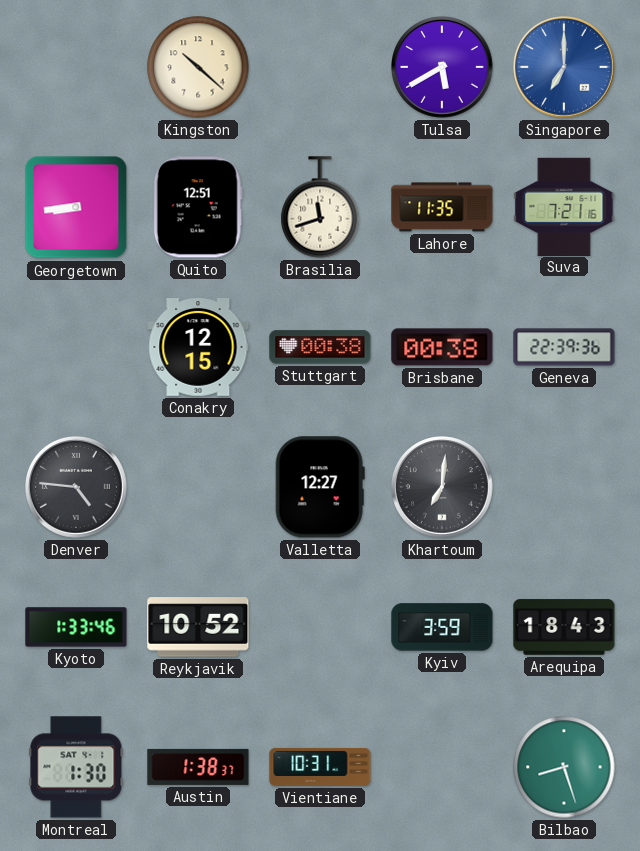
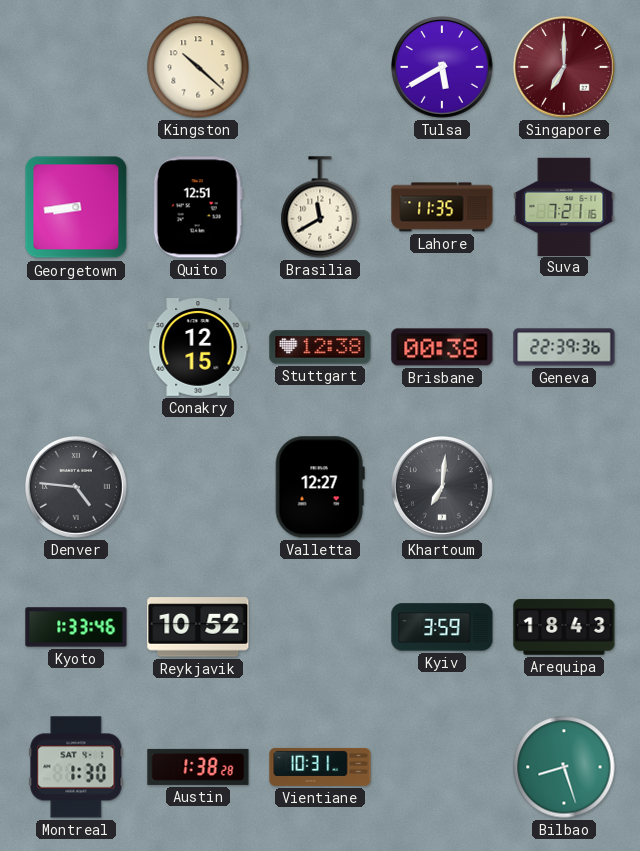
Singapore dial: blue -> burgundy (565, 68)
Brasilia: 11:42 -> 11:40 (320, 207)
Stuttgart: 00:38 -> 12:38 (320, 347)
Austin: 1:38:37 -> 1:38:28 (198, 767)
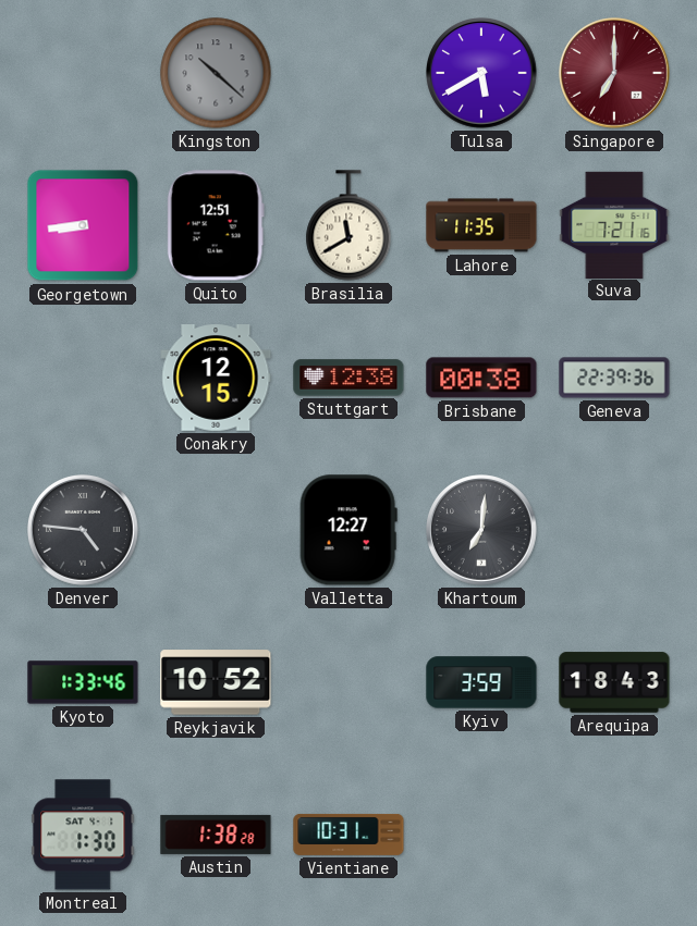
Kingston dial: cream -> grey (216, 73)
Bilbao: 8:27 -> none (564, 767)
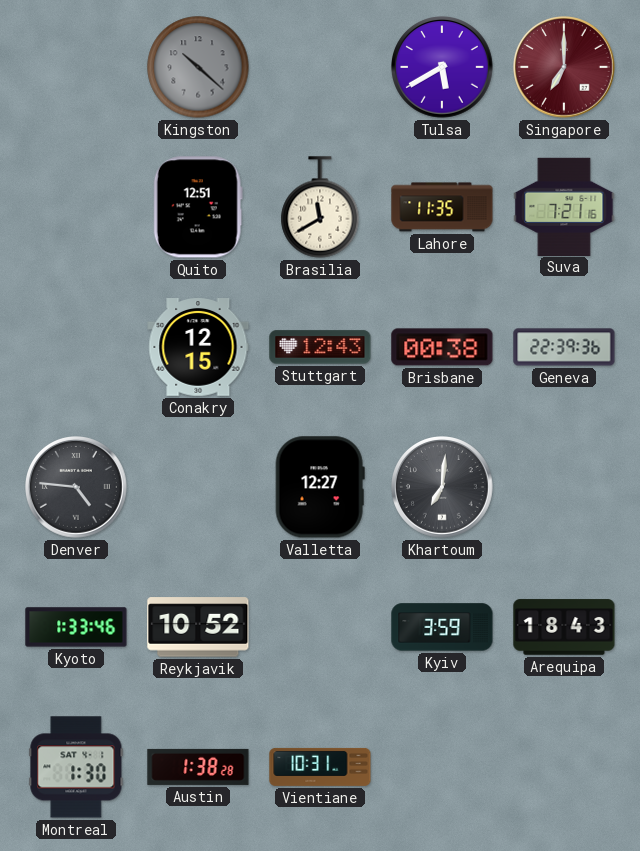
Georgetown: 8:44 -> none (83, 225)
Stuttgart: 12:38 -> 12:43 (320, 347)
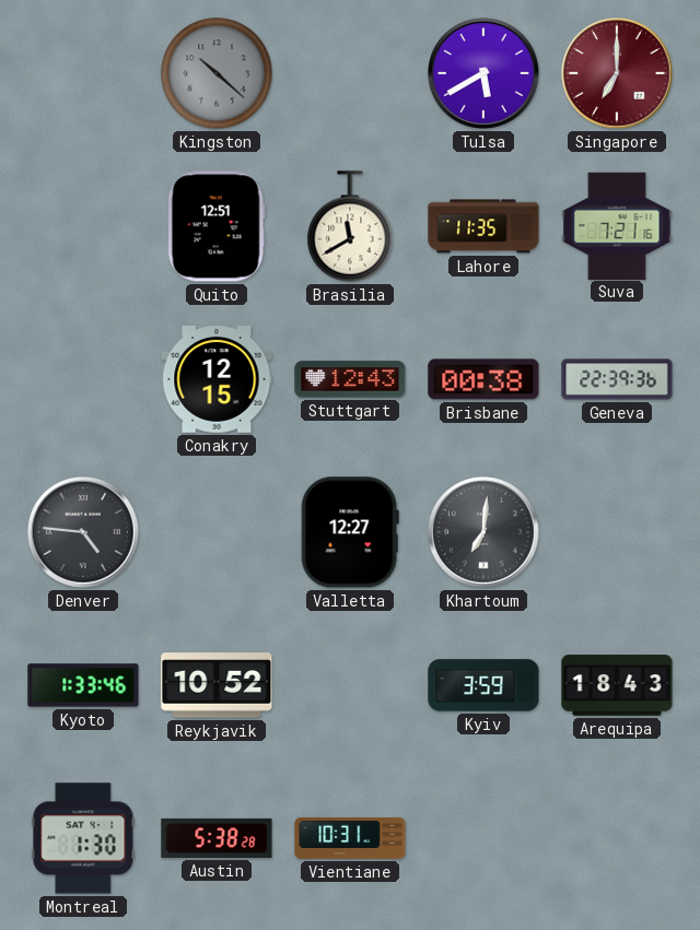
Austin: 1:38 -> 5:38 (217, 838)
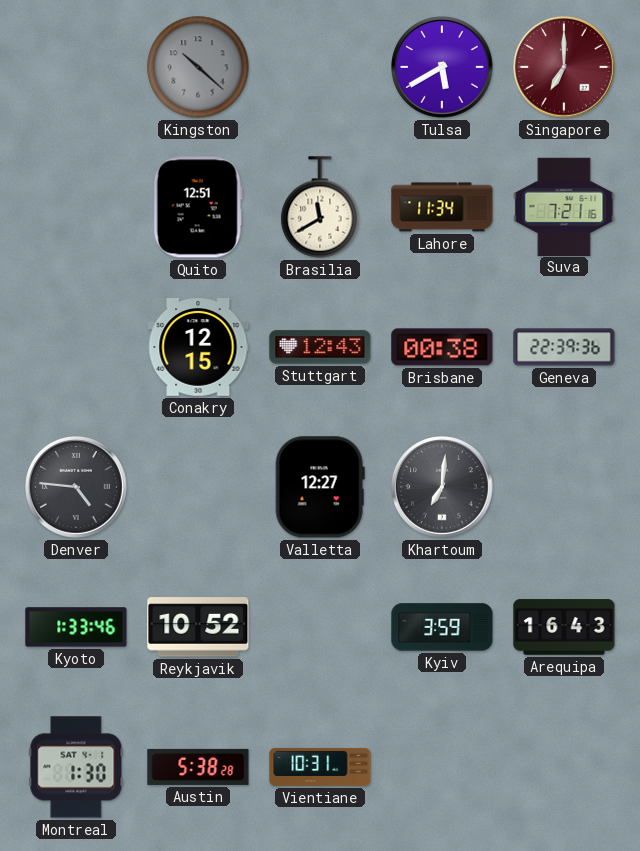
Lahore: 11:35 -> 11:34 (442, 207)
Arequipa: 18:43 -> 16:43 (564, 627)
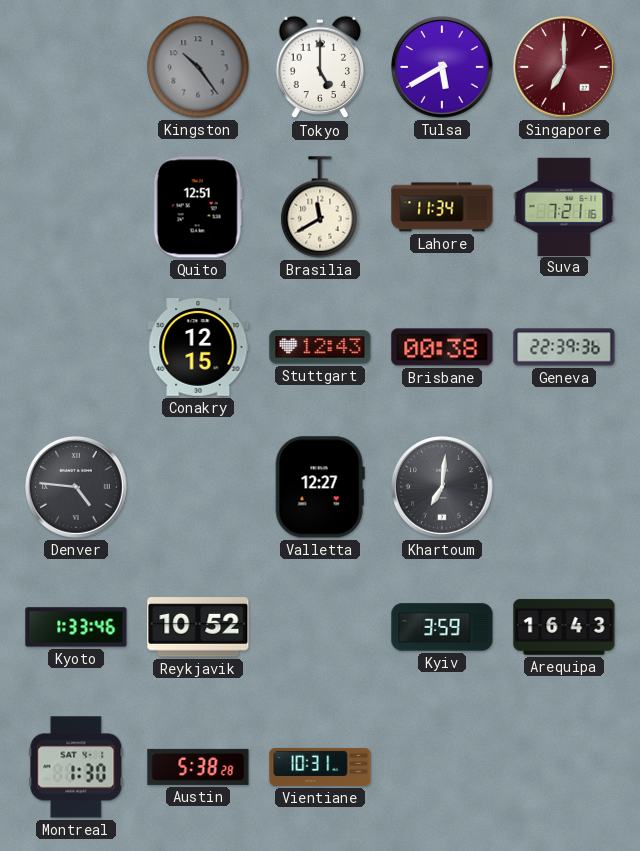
Kingston: 10:22 -> 10:24 (198, 67)
Tokyo: none -> 5:00 (320, 67)
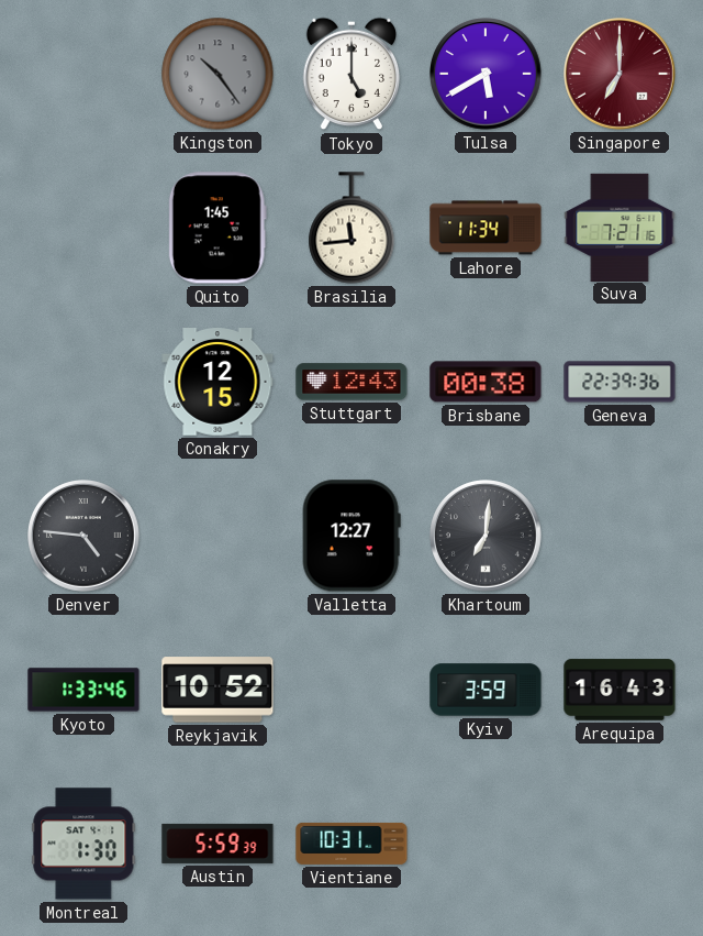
Quito: 12:51 -> 1:45 (217, 228)
Brasilia: 11:40 -> 11:44 (351, 228)
Austin: 5:38 -> 5:59 (217, 844)
